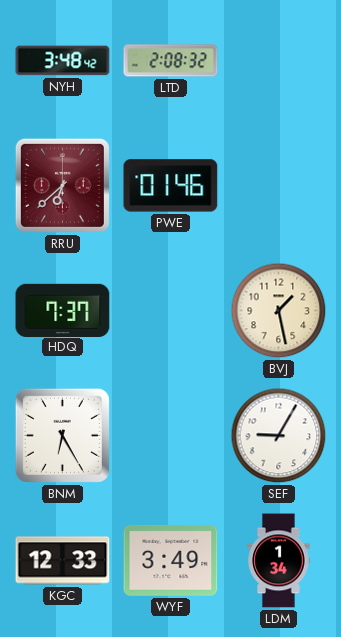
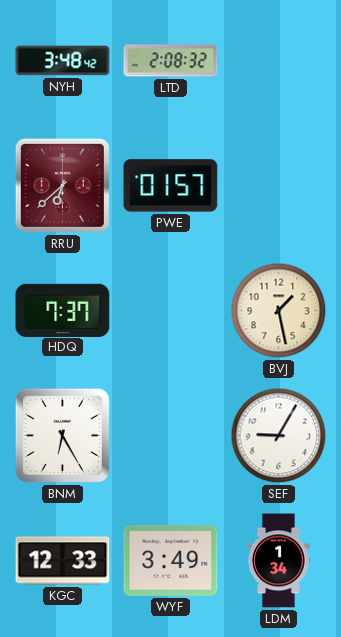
PWE: 01:46 -> 01:57 (171, 186)
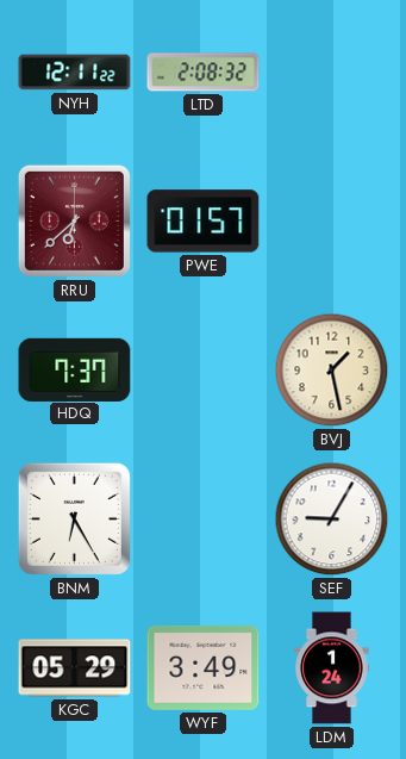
NYH: 3:48 -> 12:11 (75, 73)
KGC: 12:33 -> 05:29 (75, 668)
LDM: 1:34 -> 1:24 (332, 668)
